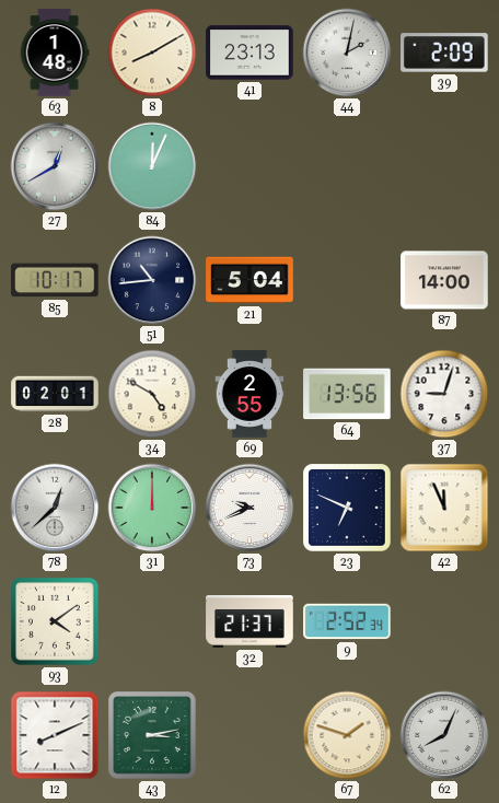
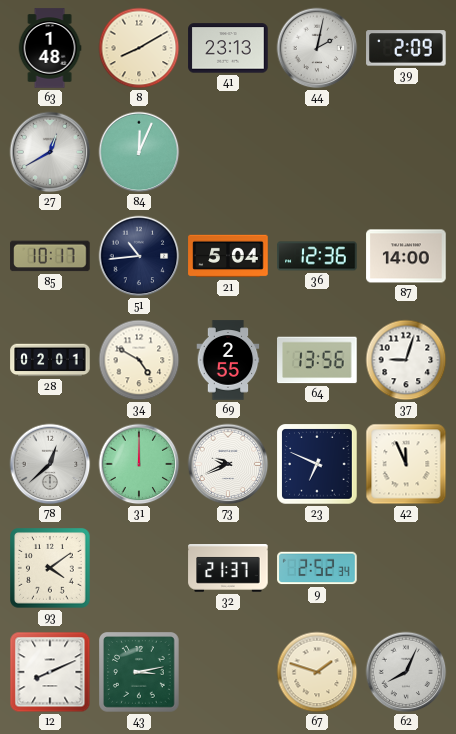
36: none -> 12:36 (317, 256)
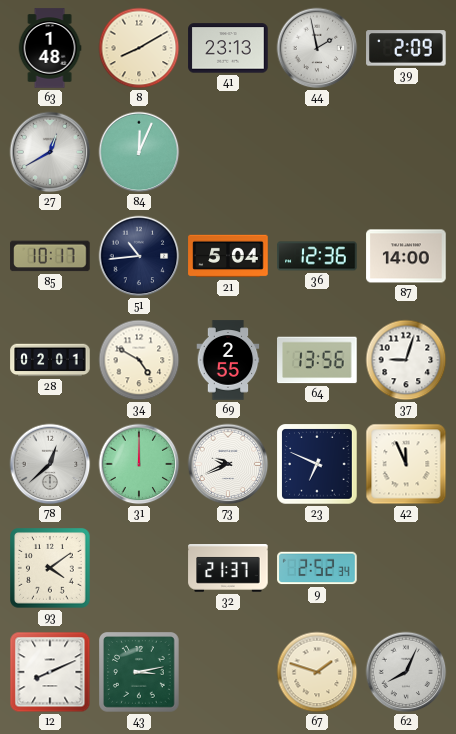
44: 2:02 -> 1:58 (317, 48)
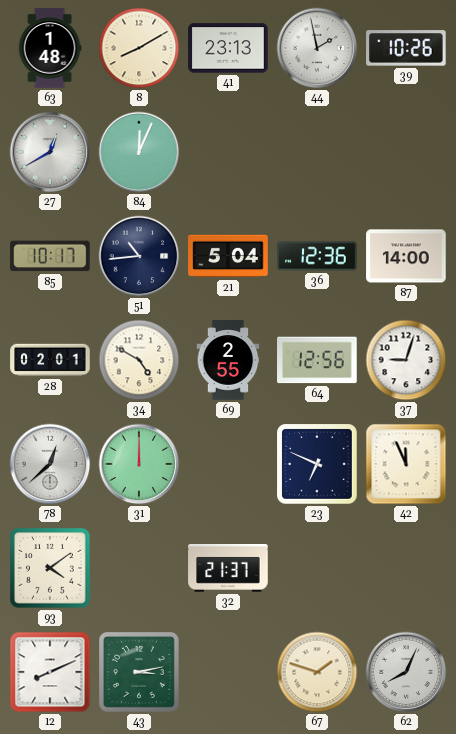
39: 2:09 -> 10:26 (406, 48)
64: 13:56 -> 12:56 (317, 360)
73: 9:41 -> none (228, 464)
9: 2:52 -> none (317, 568)
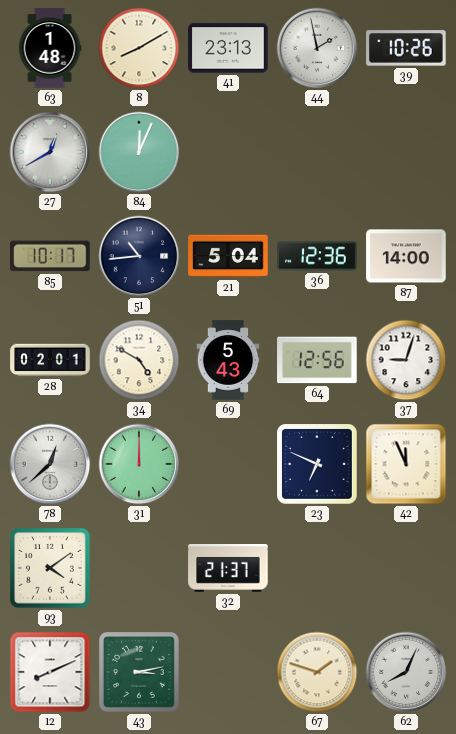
69: 2:55 -> 5:43 (228, 360)
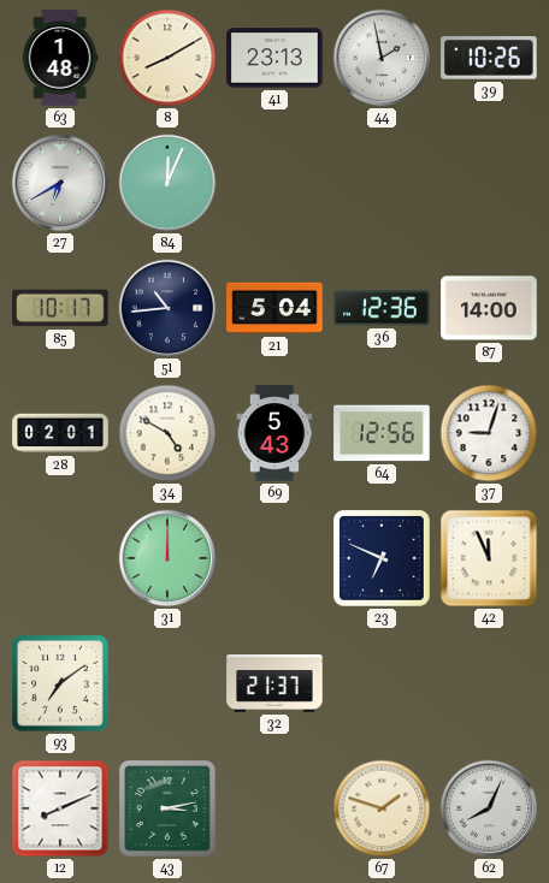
27: 12:40 -> 6:40 (60, 183)
78: 12:38 -> none (50, 464)
93: 4:09 -> 7:09 (61, 685)
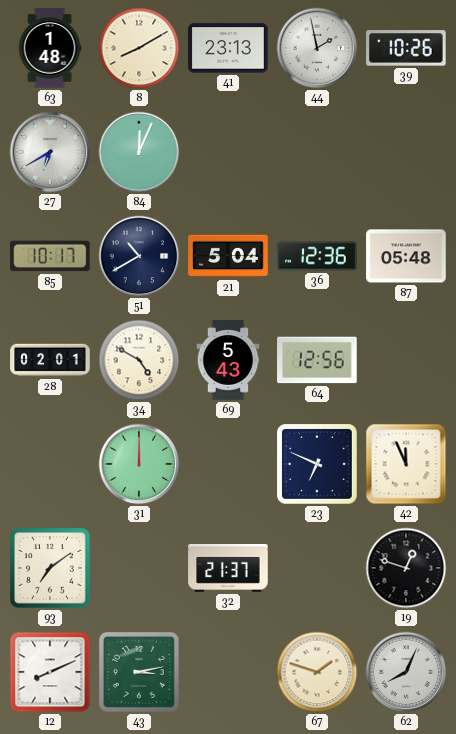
51: 10:44 -> 10:40 (139, 256)
87: 14:00 -> 05:48 (406, 256)
37: 9:03 -> none (489, 433)
19: none -> 12:48 (406, 568)
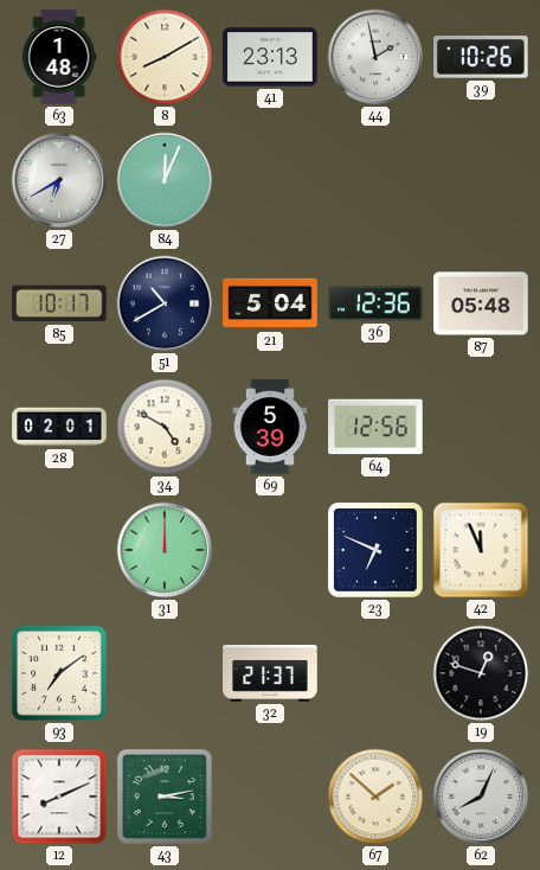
69: 5:43 -> 5:39 (270, 427)
67: 1:48 -> 1:52 (375, 797)
